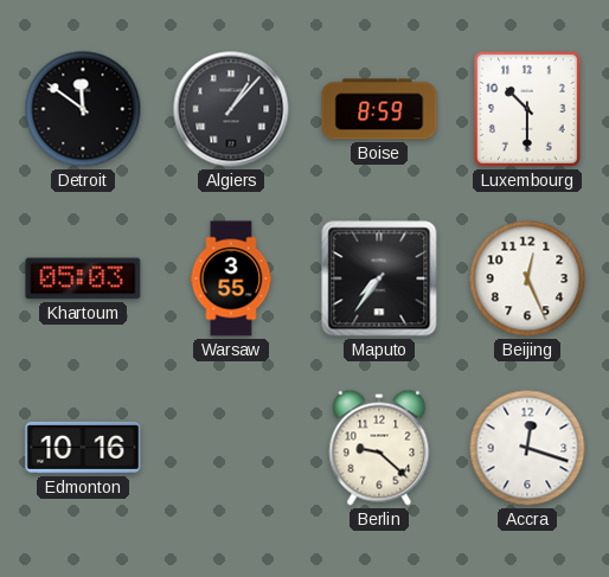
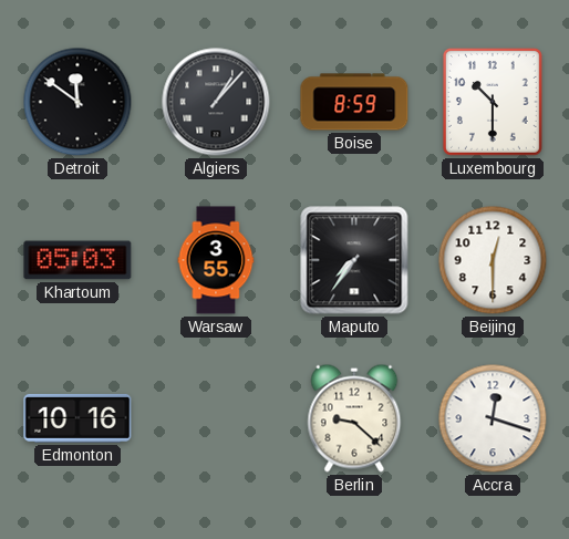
Beijing: 12:26 -> 12:30 (493, 260)
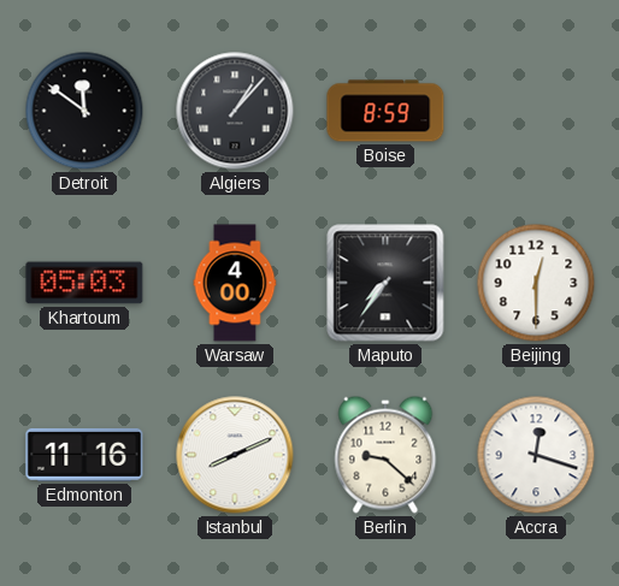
Luxembourg: 10:30 -> none (493, 102)
Warsaw: 3:55 -> 4:00 (235, 283)
Edmonton: 10:16 -> 11:16 (84, 455)
Istanbul: none -> 8:11 (235, 455)
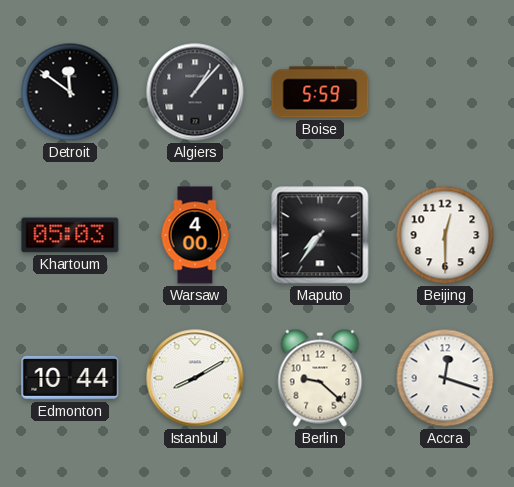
Boise: 8:59 -> 5:59 (320, 92)
Edmonton: 11:16 -> 10:44 (70, 378)
Istanbul: 8:11 -> 8:10 (195, 378)
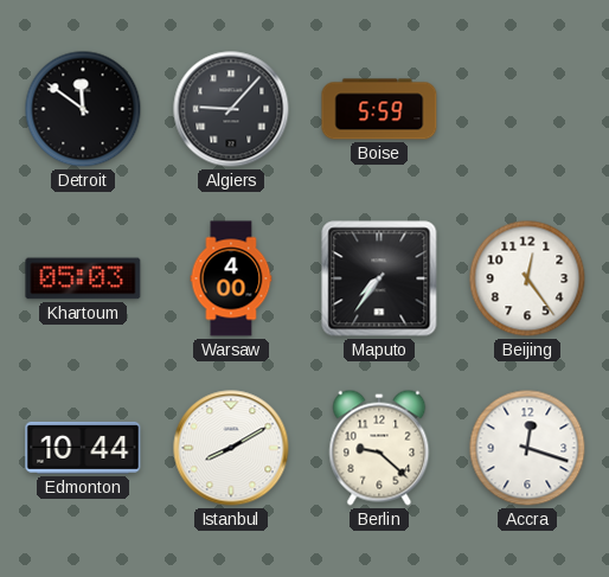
Algiers: 1:07 -> 9:07 (231, 109)
Beijing: 12:30 -> 12:24 (527, 278)
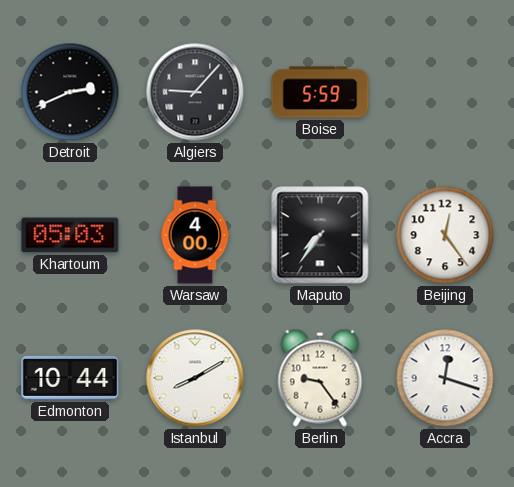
Detroit: 11:51 -> 2:41 (70, 92)
Berlin: 9:22 -> 9:24 (320, 378)
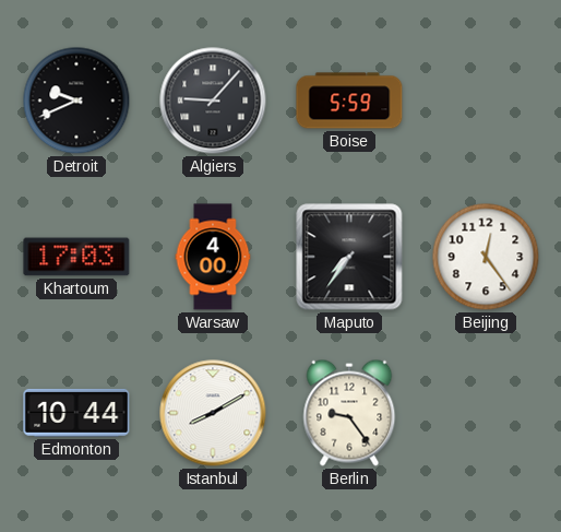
Detroit: 2:41 -> 9:41 (76, 101)
Khartoum: 05:03 -> 17:03 (76, 257)
Accra: 12:18 -> none (445, 378)
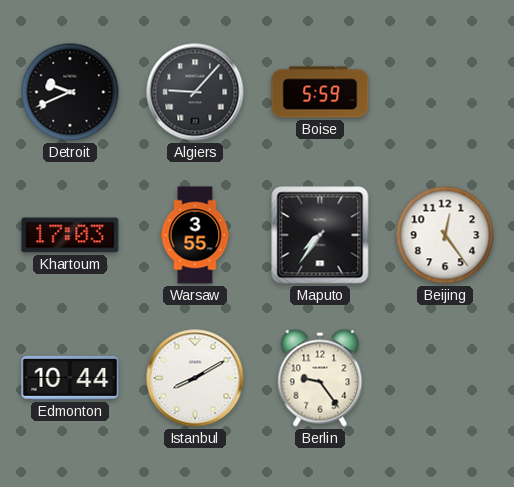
Warsaw: 4:00 -> 3:55 (195, 235)
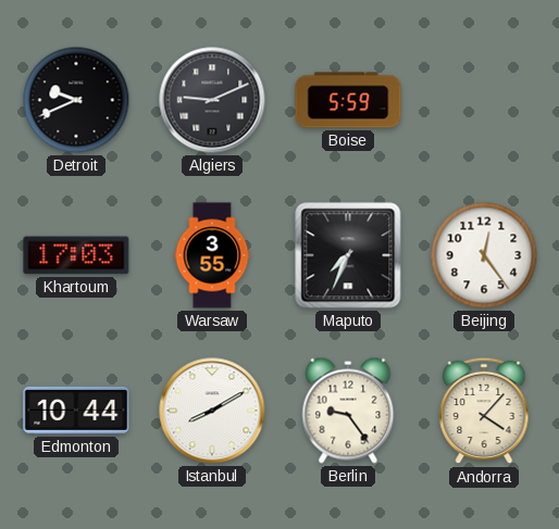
Algiers: 9:07 -> 9:11 (212, 100)
Maputo: 7:36 -> 7:34 (348, 255)
Andorra: none -> 4:07 (484, 411)
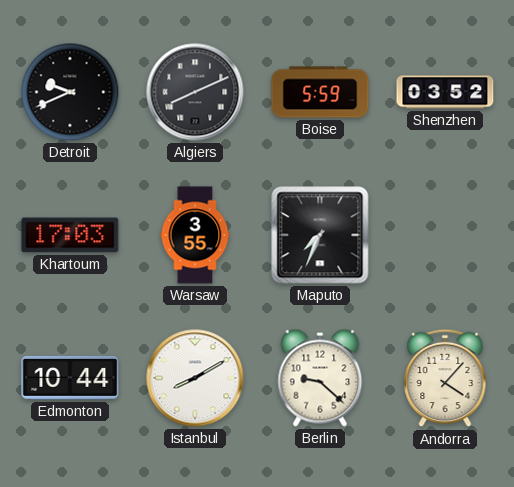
Algiers: 9:11 -> 8:11 (195, 92)
Shenzhen: none -> 03:52 (445, 92)
Beijing: 12:24 -> none (484, 255)
Berlin: 9:24 -> 9:22 (320, 378)
